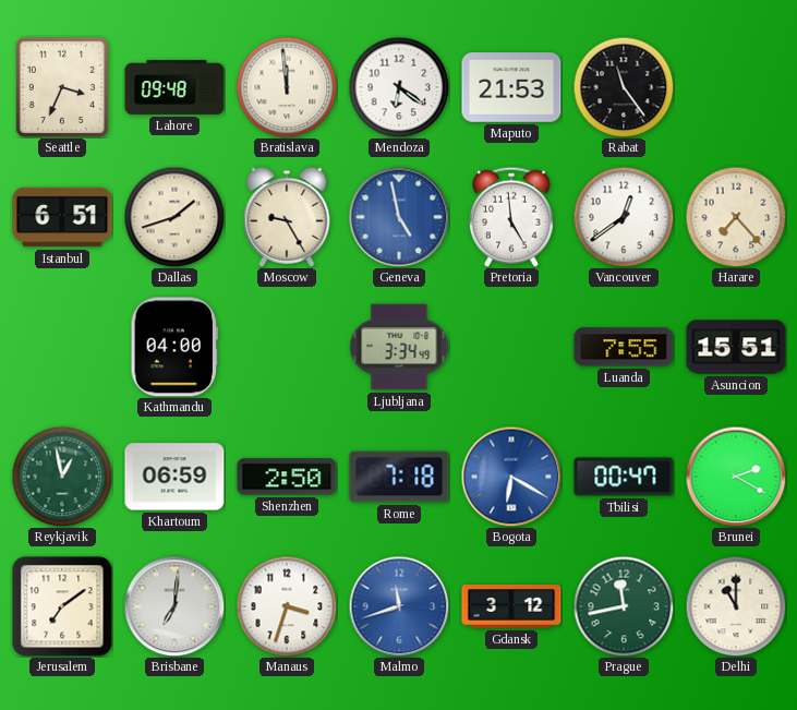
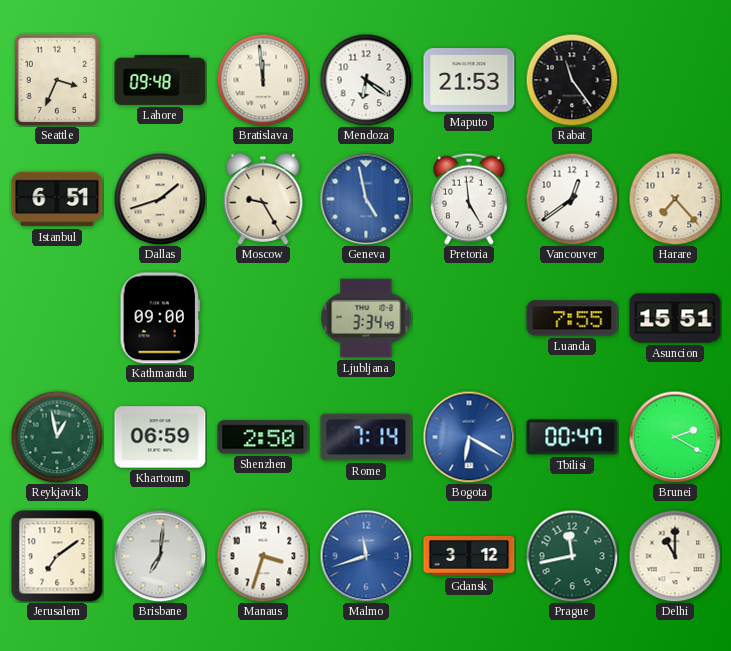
Kathmandu: 04:00 -> 09:00 (159, 318)
Rome: 7:18 -> 7:14 (366, 437)
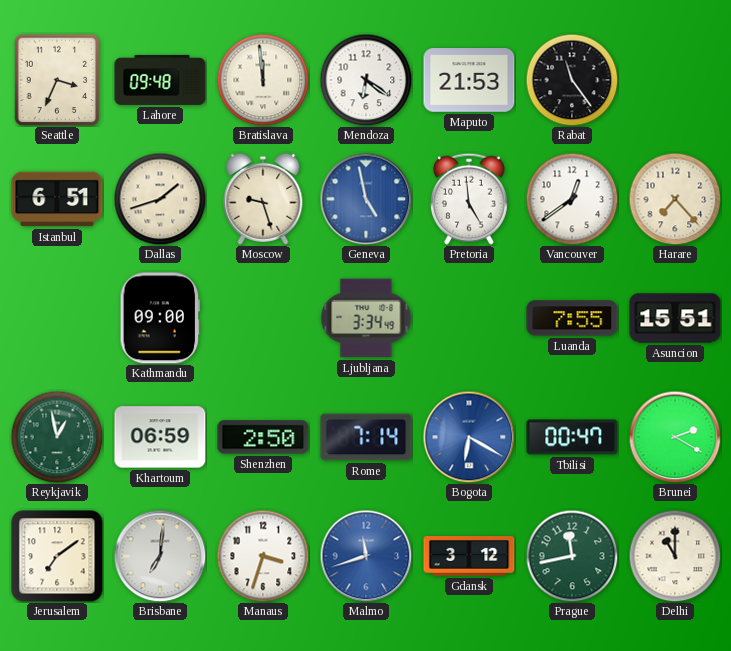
Moscow: 9:25 -> 9:27 (263, 199)
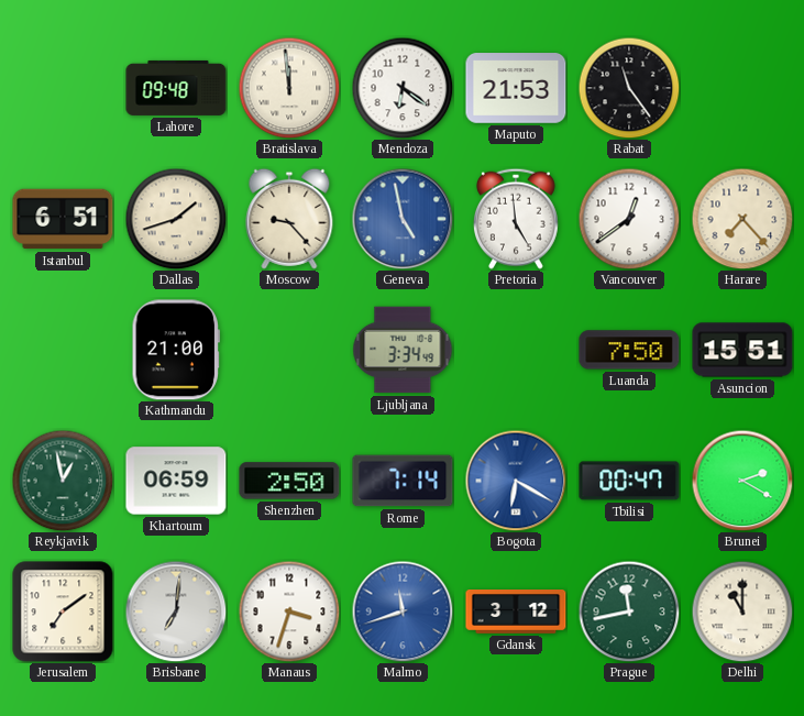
Seattle: 3:34 -> none (57, 80)
Moscow: 9:27 -> 9:23 (289, 219)
Kathmandu: 09:00 -> 21:00 (175, 350)
Luanda: 7:55 -> 7:50 (629, 350)
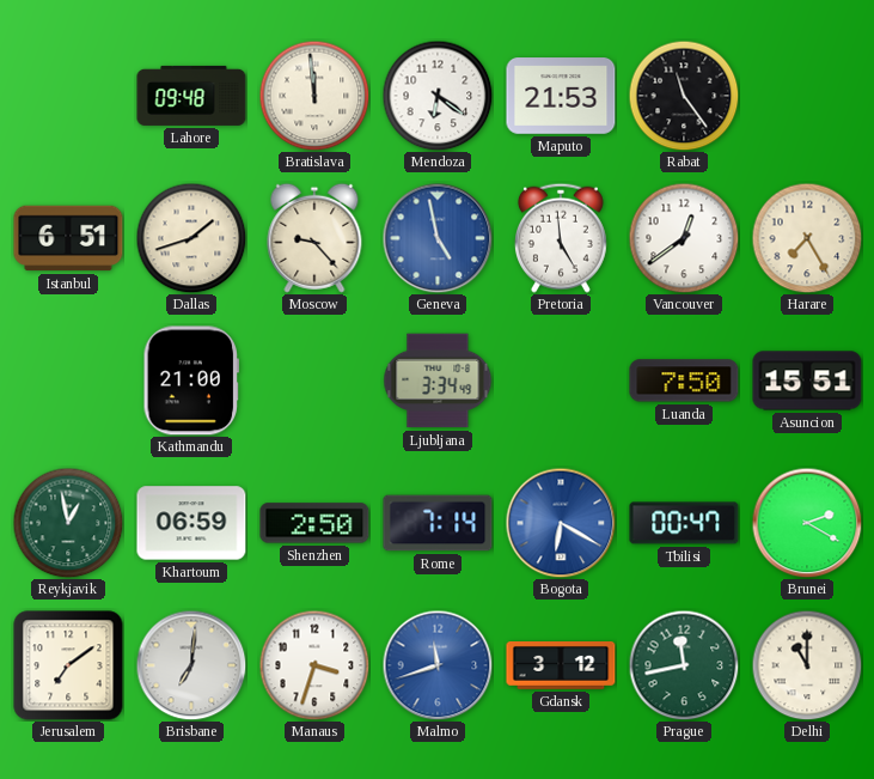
Harare: 7:23 -> 7:25 (807, 238)
